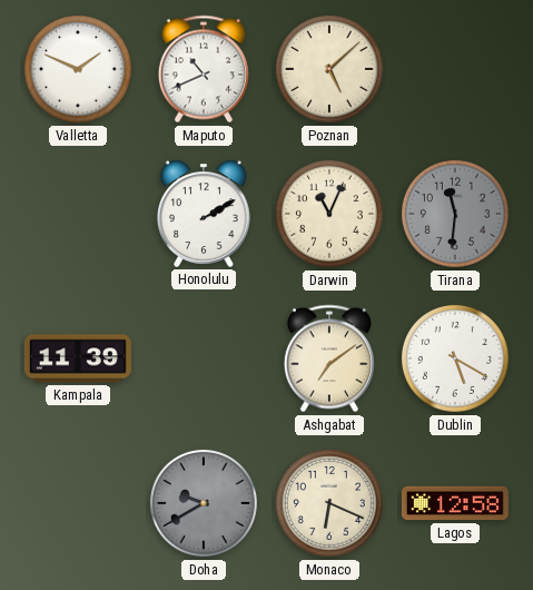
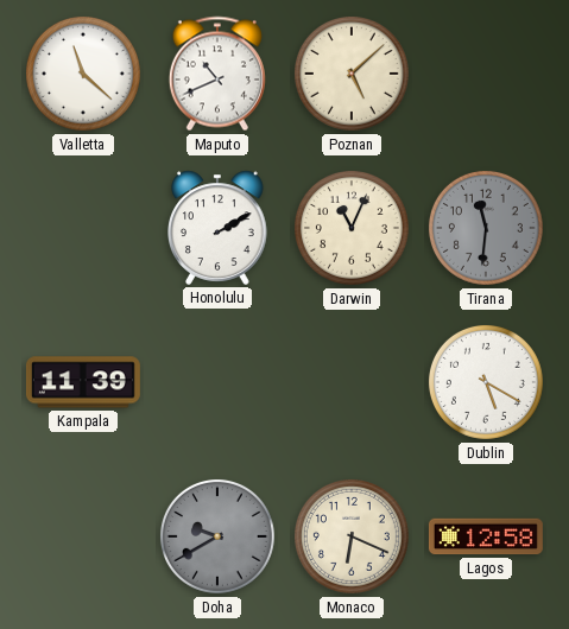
Valletta: 1:49 -> 11:22 (83, 74)
Ashgabat: 7:09 -> none (329, 358)
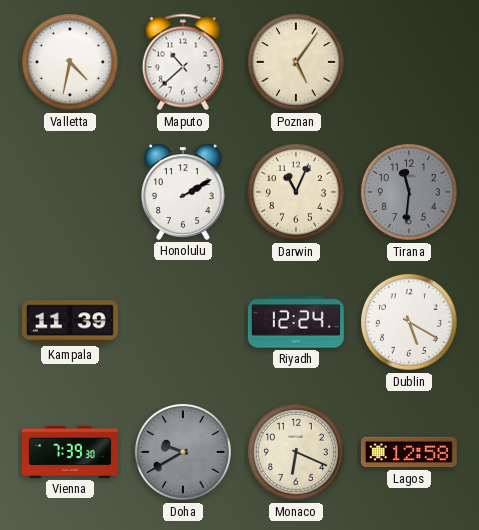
Valletta: 11:22 -> 4:32 (70, 62)
Maputo: 10:41 -> 10:38 (183, 62)
Poznan: 5:08 -> 5:06 (296, 62)
Riyadh: none -> 12:24 (296, 322)
Vienna: none -> 7:39 (70, 452)
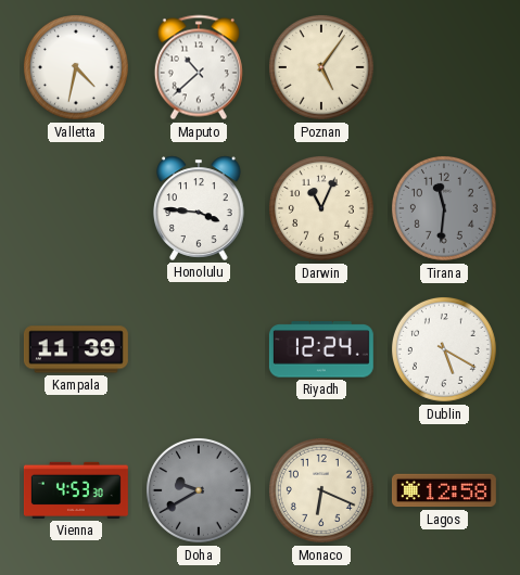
Honolulu: 2:10 -> 3:46 (199, 208)
Vienna: 7:39 -> 4:53 (76, 490)
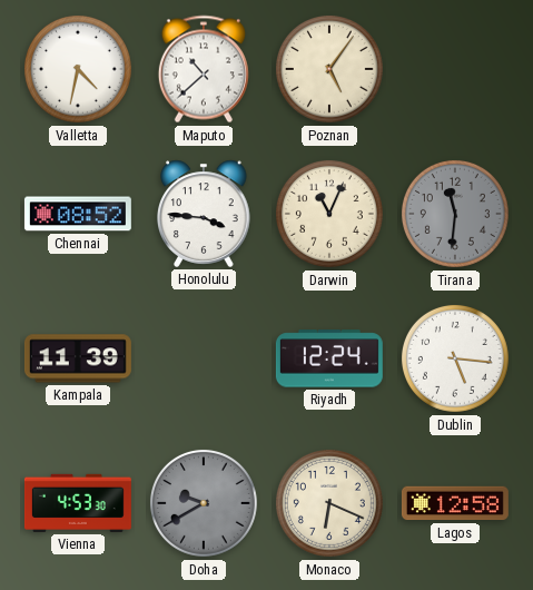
Chennai: none -> 08:52 (78, 214)
Dublin: 5:20 -> 5:16 (455, 358)
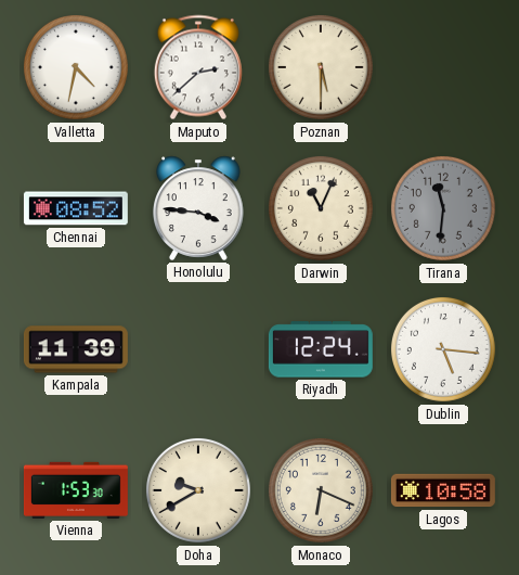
Maputo: 10:38 -> 2:38 (198, 67)
Poznan: 5:06 -> 5:30 (321, 67)
Vienna: 4:53 -> 1:53 (76, 490)
Doha dial: grey -> cream (198, 490)
Lagos: 12:58 -> 10:58 (443, 490)
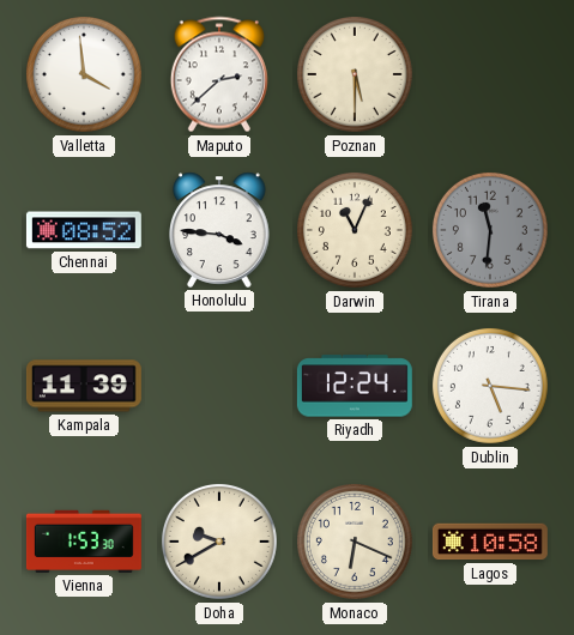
Valletta: 4:32 -> 3:59 (84, 74)
